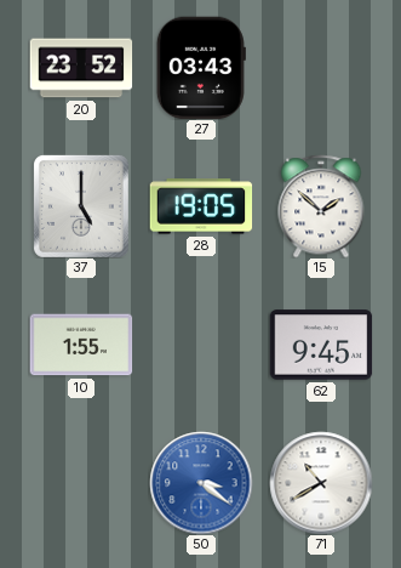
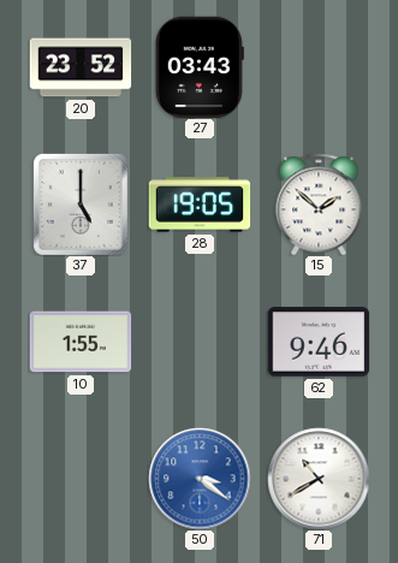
62: 9:45 -> 9:46 (319, 342)
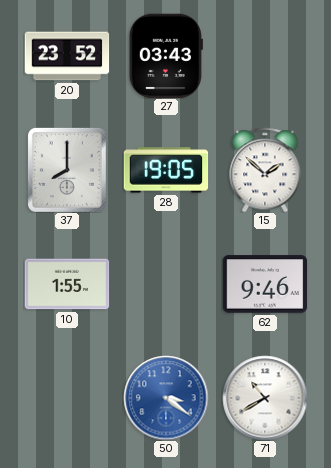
37: 5:00 -> 8:00 (67, 170)
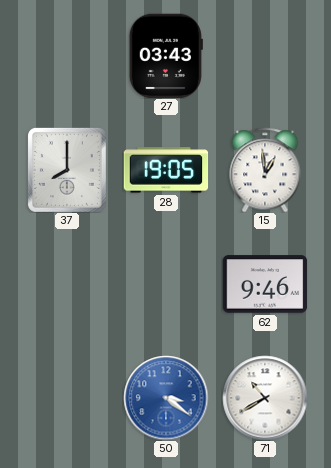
20: 23:52 -> none (67, 56)
15: 1:52 -> 12:59 (265, 170)
10: 1:55 -> none (67, 284)
